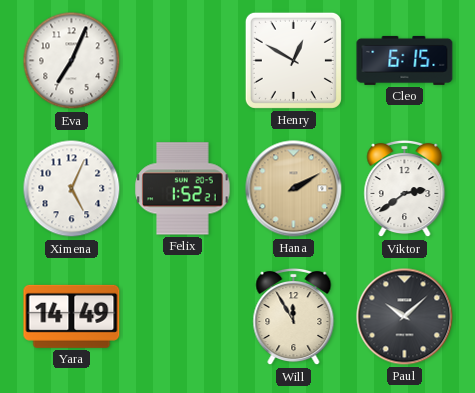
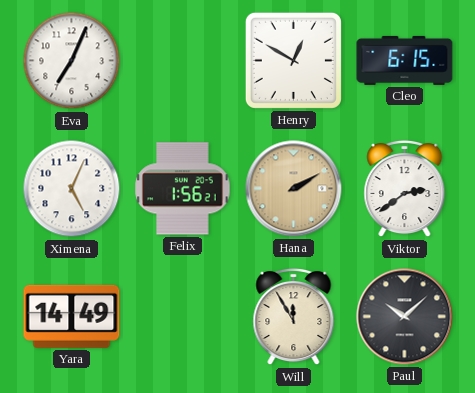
Felix: 1:52 -> 1:56 (183, 189)
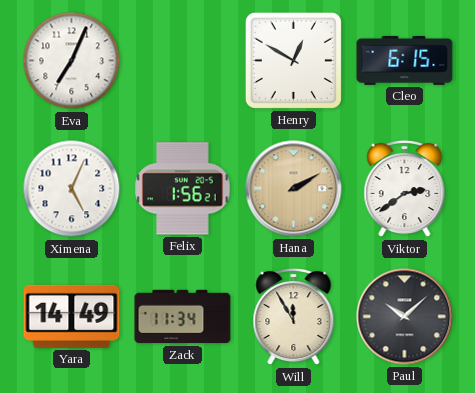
Zack: none -> 11:34 (183, 317)
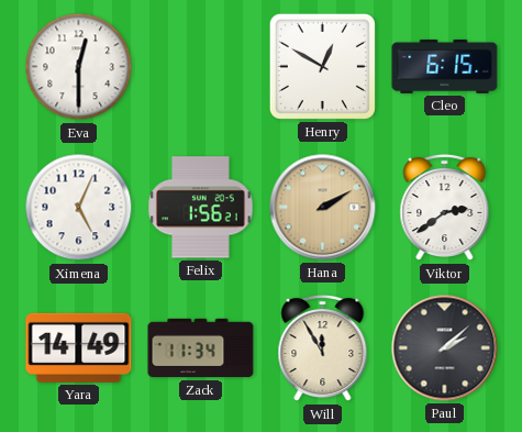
Eva: 7:04 -> 12:30 (79, 67)
Paul: 10:08 -> 2:08 (445, 348)
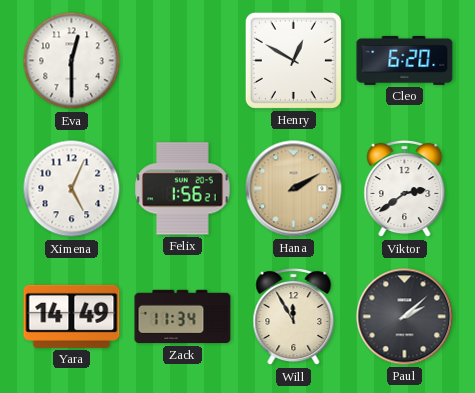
Cleo: 6:15 -> 6:20 (405, 60)
